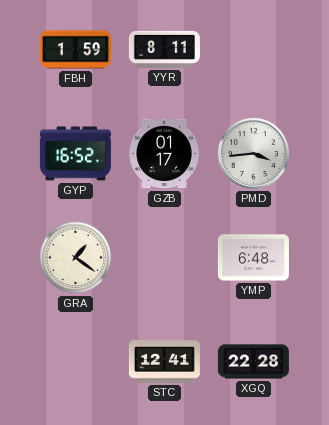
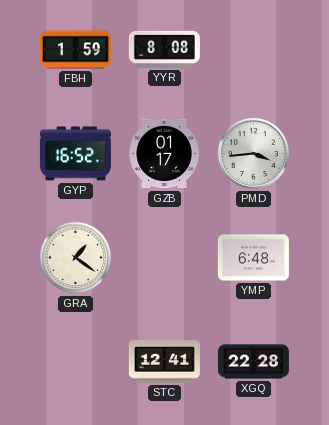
YYR: 8:11 -> 8:08 (164, 49)
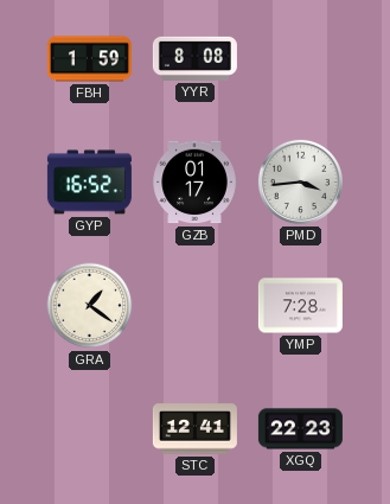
YMP: 6:48 -> 7:28 (300, 306)
XGQ: 22:28 -> 22:23 (300, 429)
